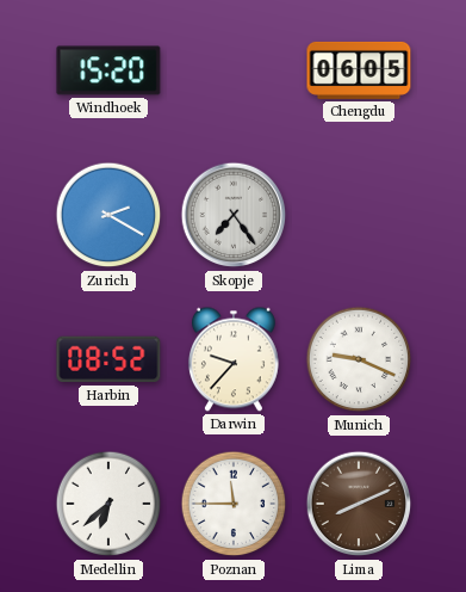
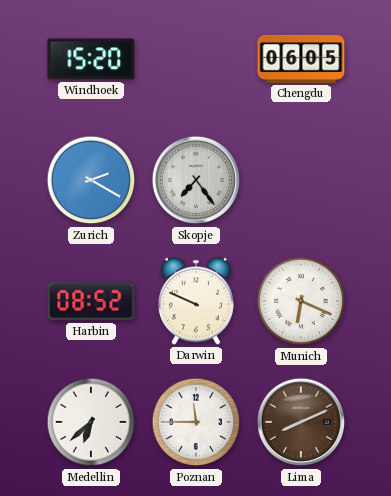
Darwin: 9:37 -> 9:49 (196, 301)
Munich: 9:19 -> 6:19 (301, 301)
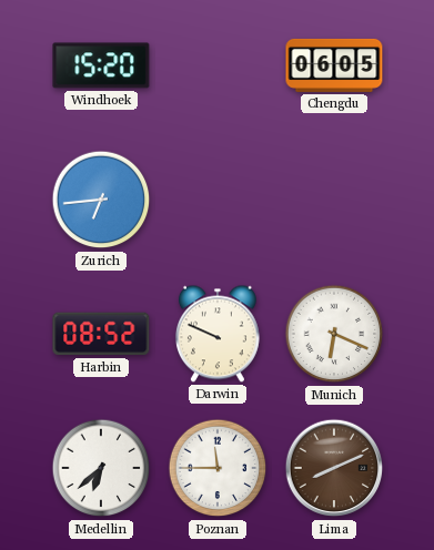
Zurich: 2:20 -> 6:44 (101, 200)
Skopje: 7:24 -> none (196, 180)
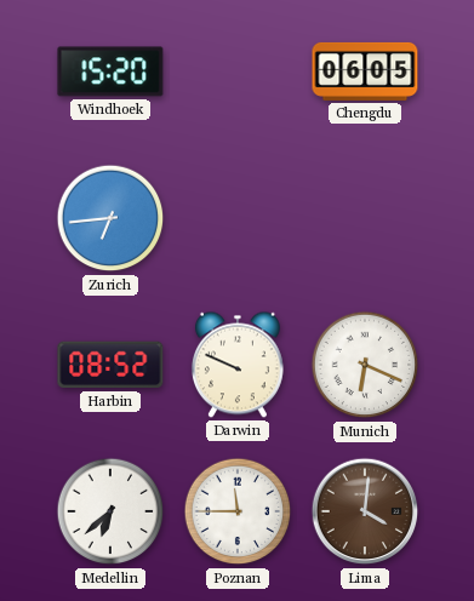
Lima: 8:11 -> 4:01 (365, 511)
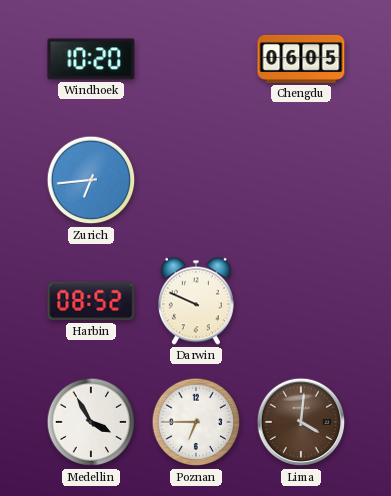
Windhoek: 15:20 -> 10:20 (91, 59)
Munich: 6:19 -> none (365, 365)
Medellin: 6:38 -> 3:55 (91, 422)
Poznan: 11:45 -> 6:45 (196, 422)
